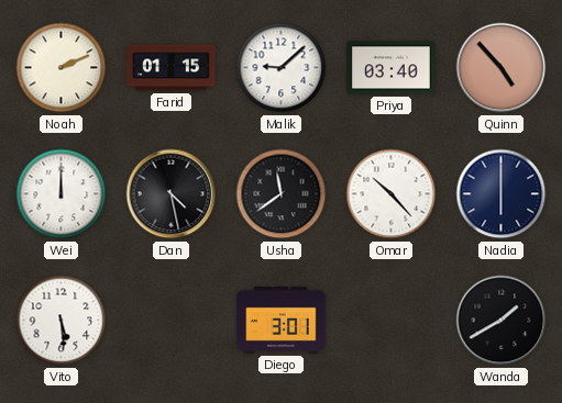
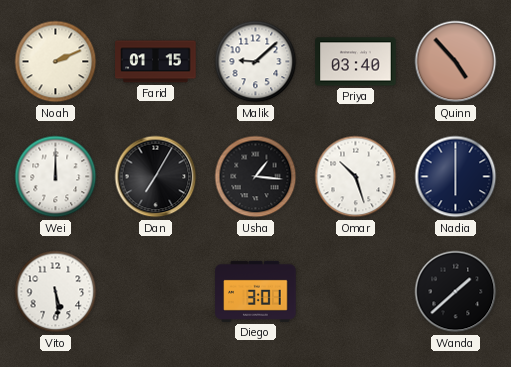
Dan: 4:28 -> 7:05 (156, 177)
Usha: 11:39 -> 1:16 (256, 177)
Omar: 10:23 -> 10:27 (356, 177)
Wanda: 1:40 -> 1:38 (456, 292)
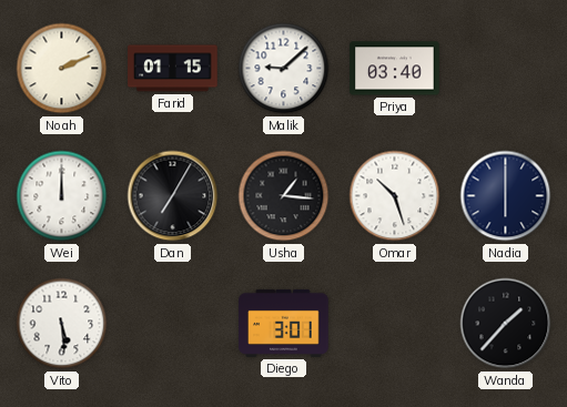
Quinn: 4:53 -> none (456, 62)
Wanda: 1:38 -> 1:37 (506, 324)
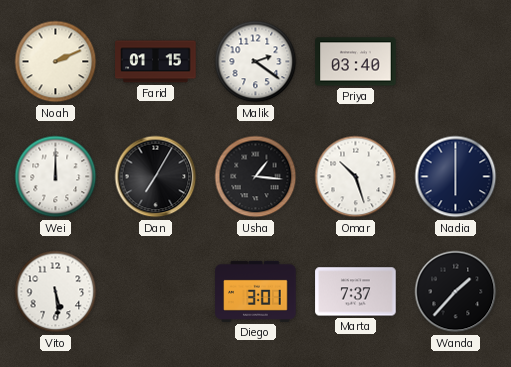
Malik: 9:08 -> 2:21 (256, 62)
Marta: none -> 7:37 (356, 292)
